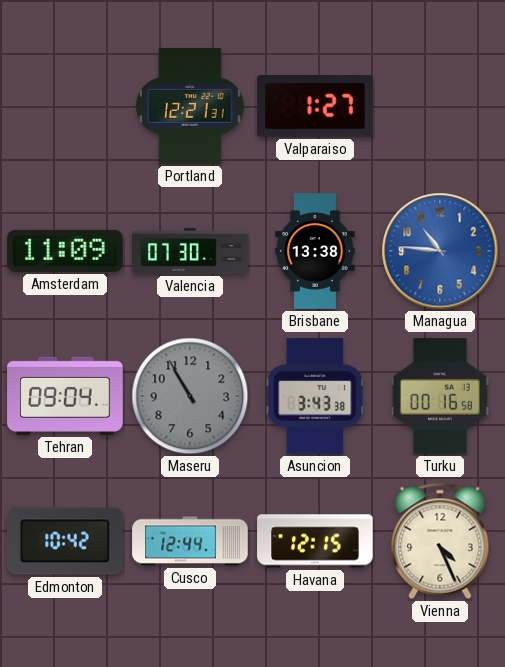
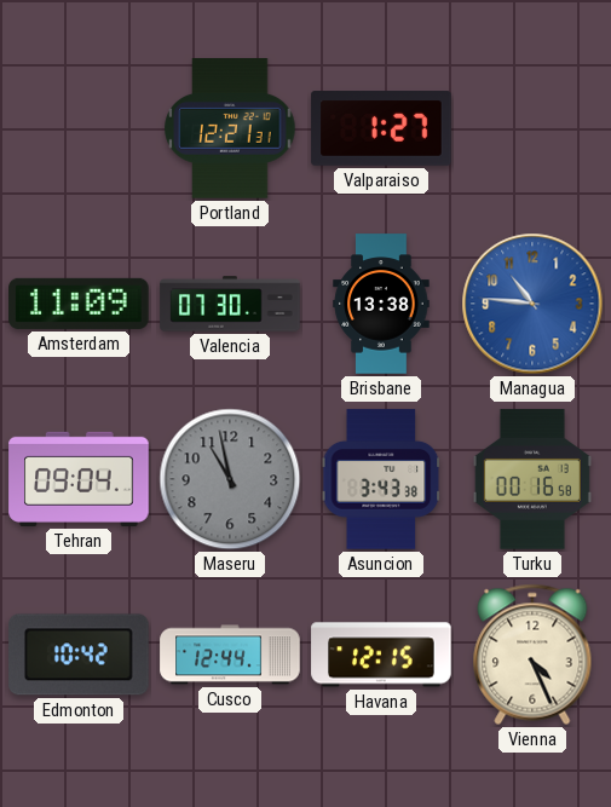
Maseru: 10:55 -> 10:58 (230, 479)
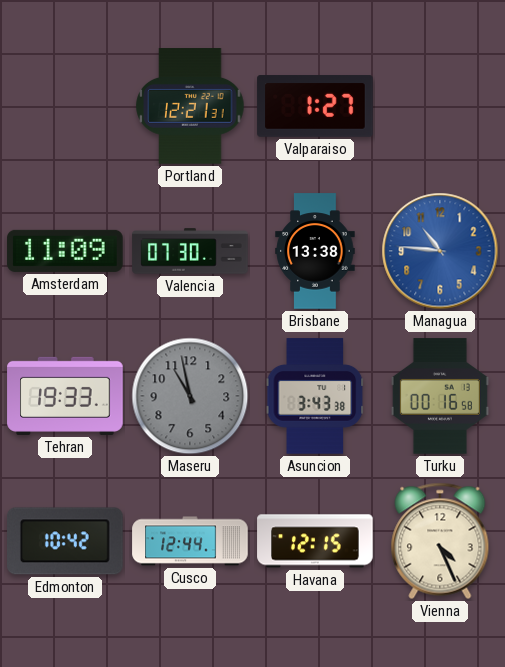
Tehran: 09:04 -> 19:33 (65, 396)
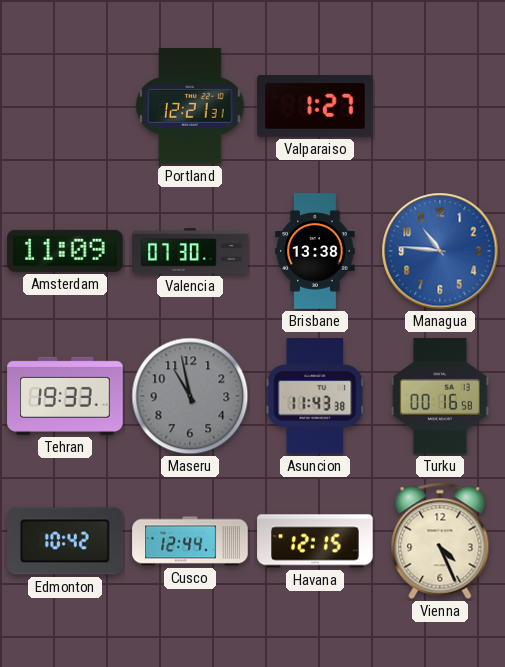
Asuncion: 3:43 -> 11:43 (315, 396)
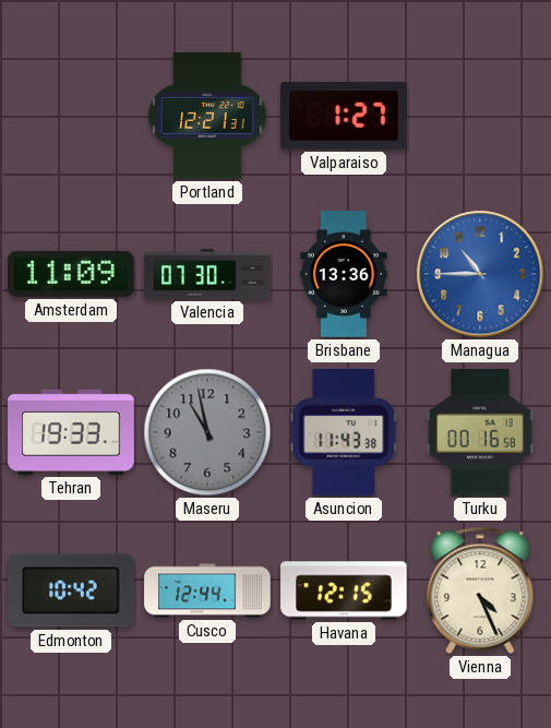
Brisbane: 13:38 -> 13:36 (344, 274)
Managua: 10:46 -> 10:45 (480, 274)
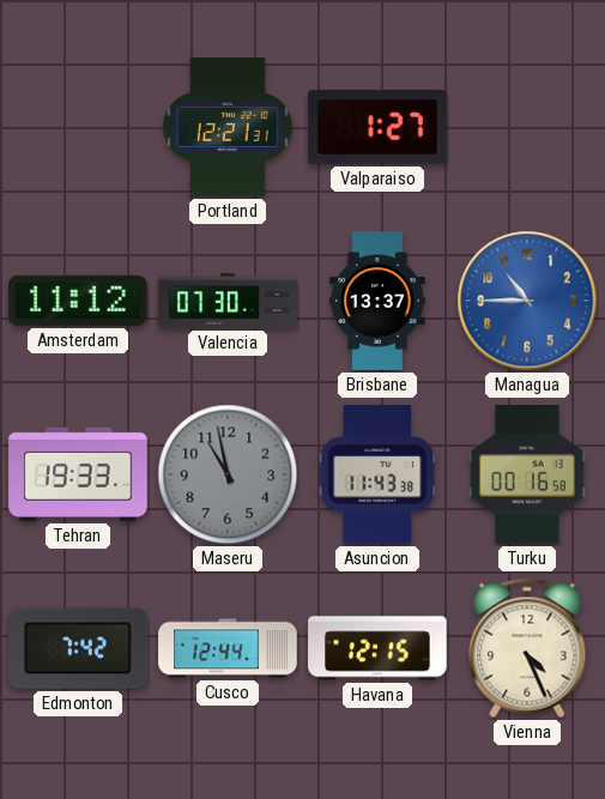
Amsterdam: 11:09 -> 11:12 (78, 301)
Brisbane: 13:36 -> 13:37 (377, 301)
Edmonton: 10:42 -> 7:42 (78, 648)
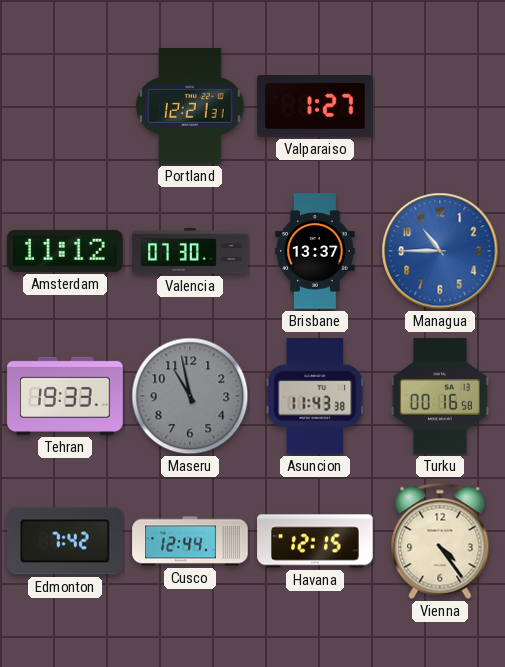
Vienna: 4:26 -> 4:24 (440, 541)
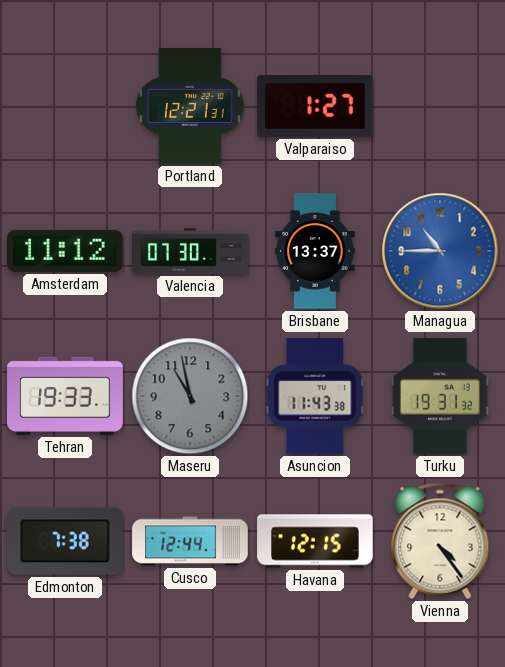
Turku: 00:16 -> 19:31 (440, 396)
Edmonton: 7:42 -> 7:38 (65, 541)
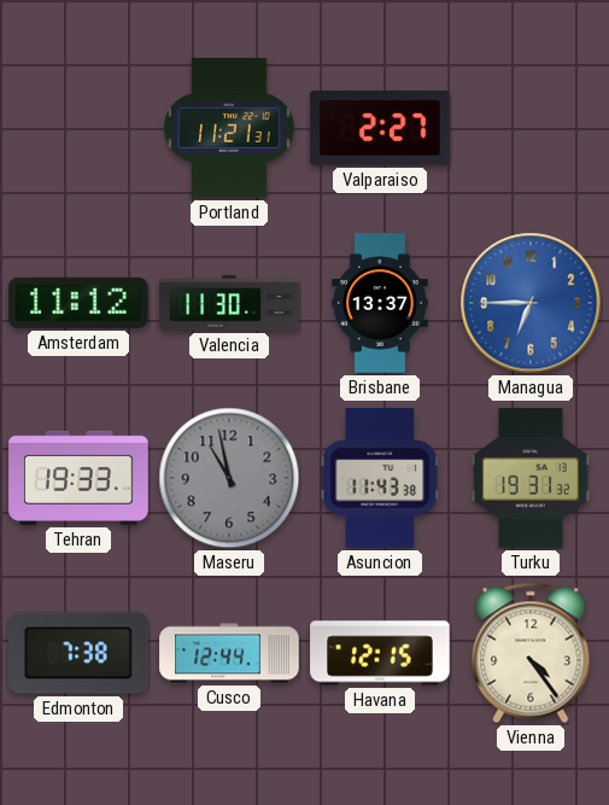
Portland: 12:21 -> 11:21 (229, 128)
Valparaiso: 1:27 -> 2:27 (380, 128)
Valencia: 07:30 -> 11:30 (229, 303)
Managua: 10:45 -> 6:45 (531, 303)
